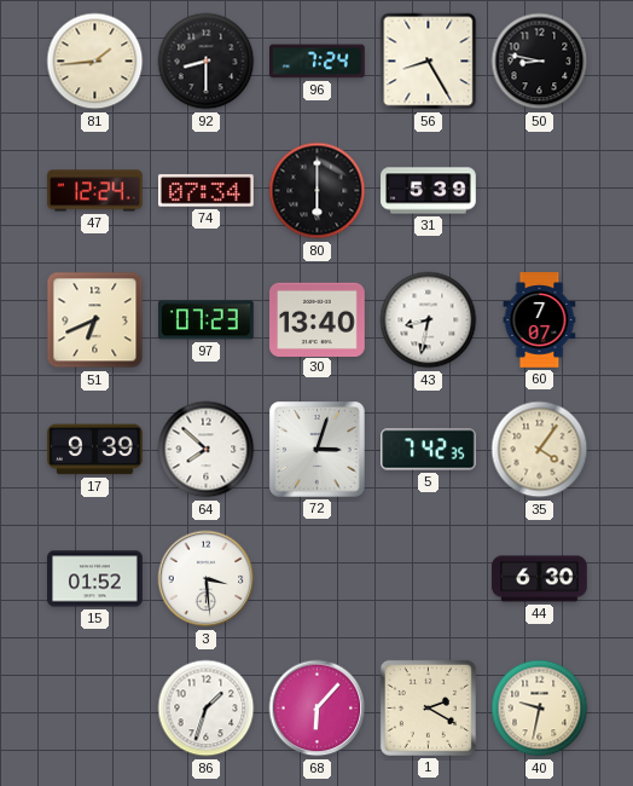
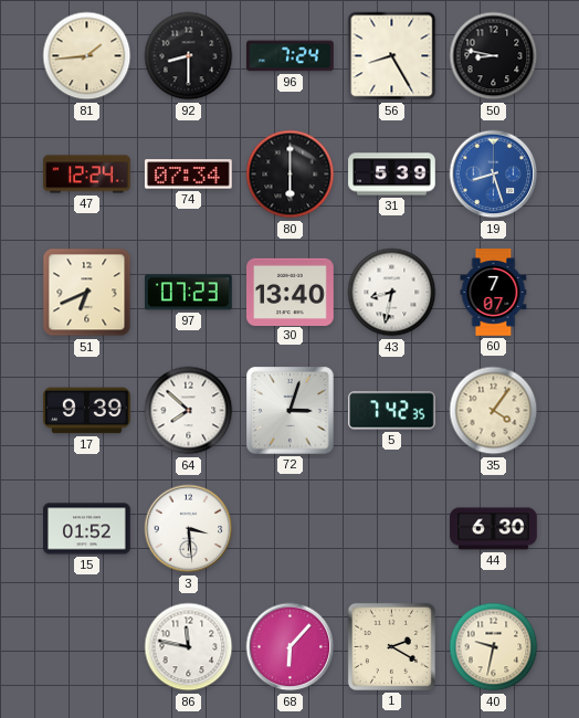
19: none -> 8:27 (494, 175)
86: 1:33 -> 11:47 (189, 647)
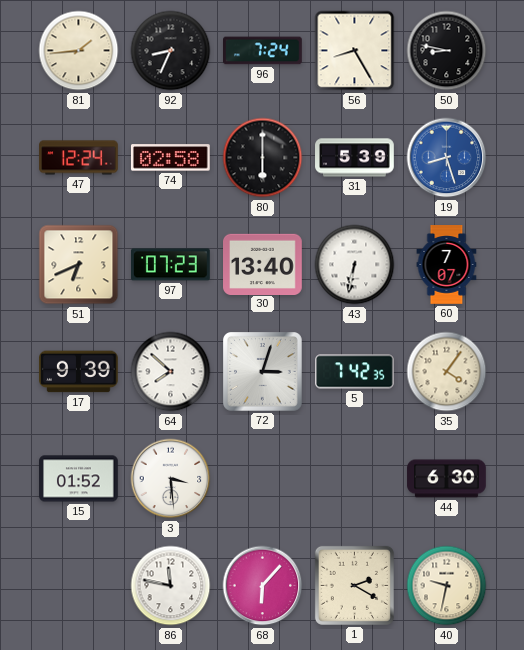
92: 8:30 -> 8:34 (171, 51)
74: 07:34 -> 02:58 (171, 158)
43: 8:32 -> 6:32 (355, 265)
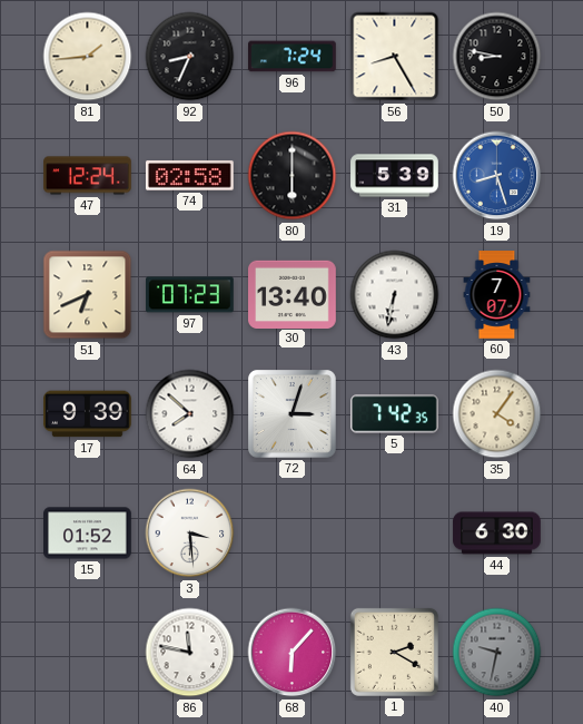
40 dial: cream -> grey (497, 653)
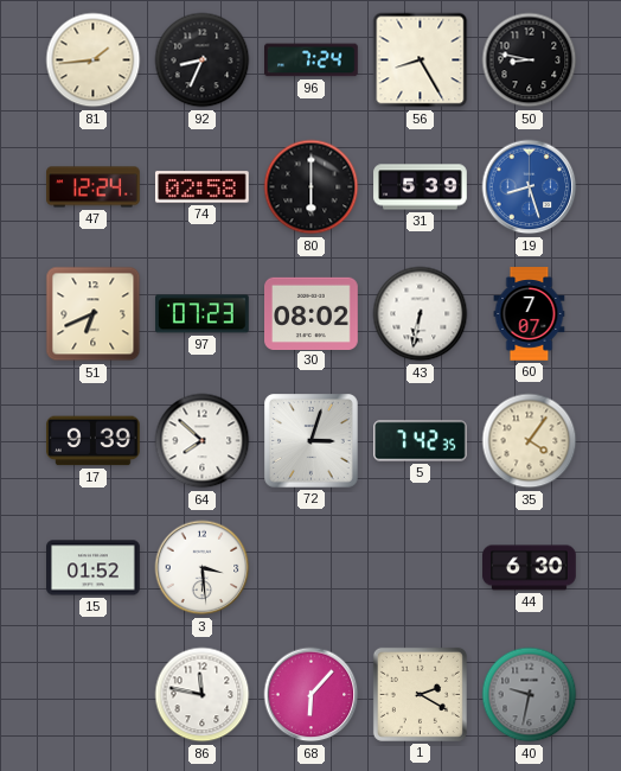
30: 13:40 -> 08:02 (312, 313)
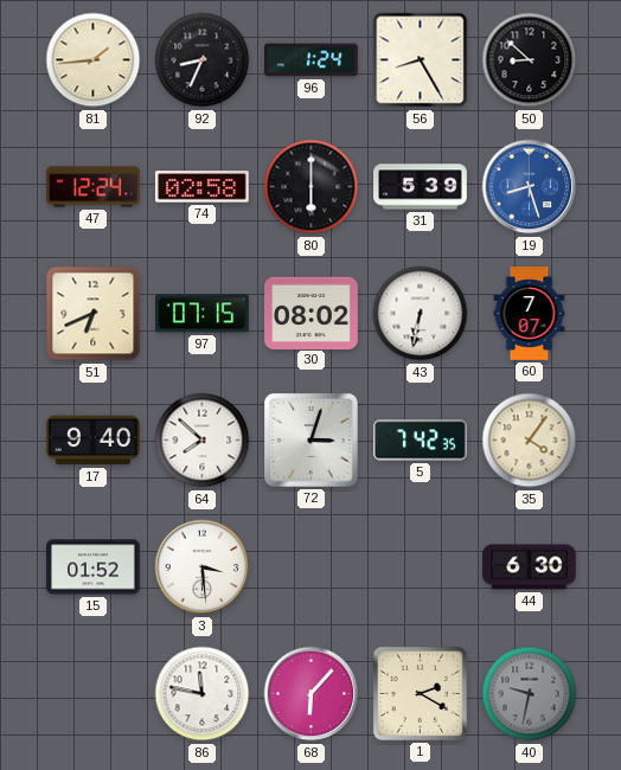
96: 7:24 -> 1:24 (312, 60)
50: 8:47 -> 8:52 (530, 60)
97: 07:23 -> 07:15 (203, 314)
17: 9:39 -> 9:40 (94, 441)
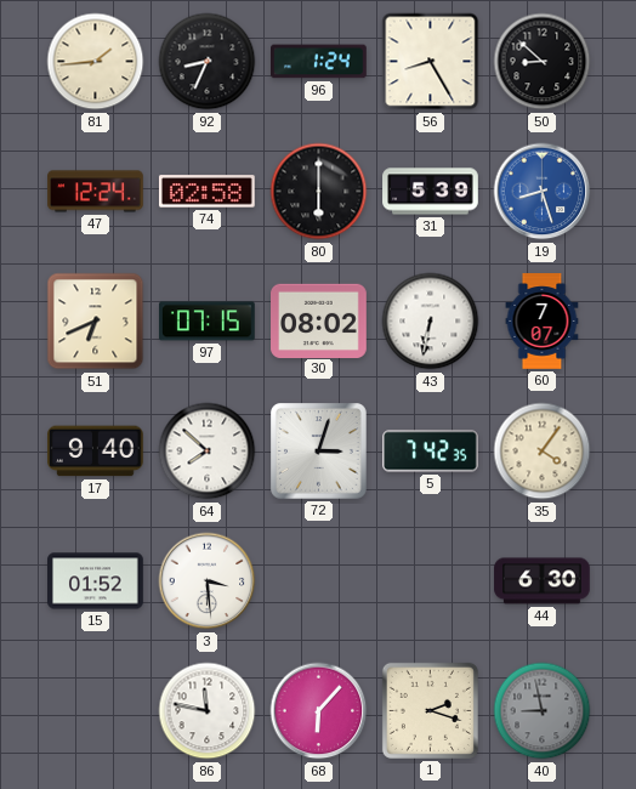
1: 2:20 -> 2:18 (430, 710)
40: 9:32 -> 8:58 (543, 711)
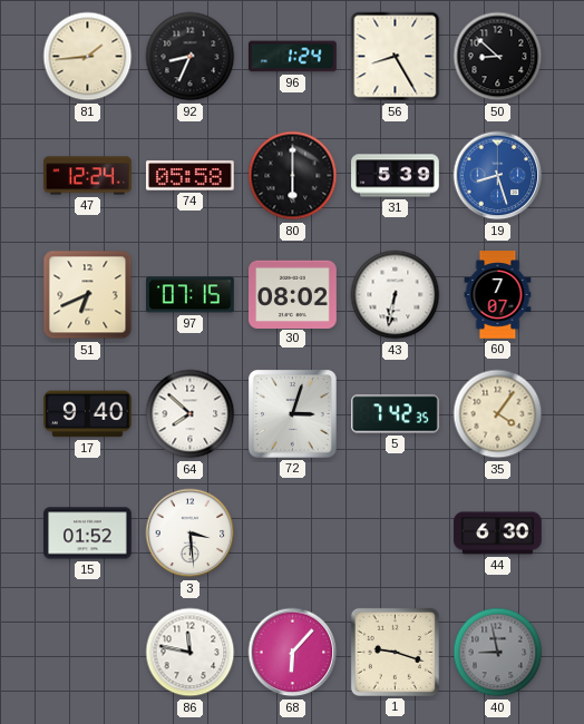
74: 02:58 -> 05:58 (191, 176)
1: 2:18 -> 9:18 (395, 652)
